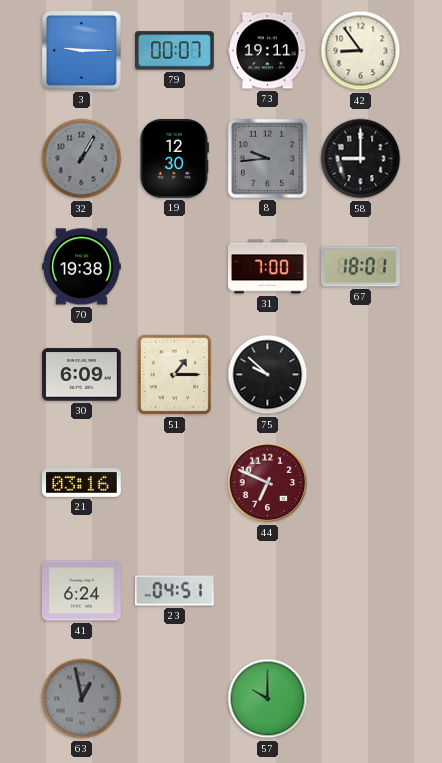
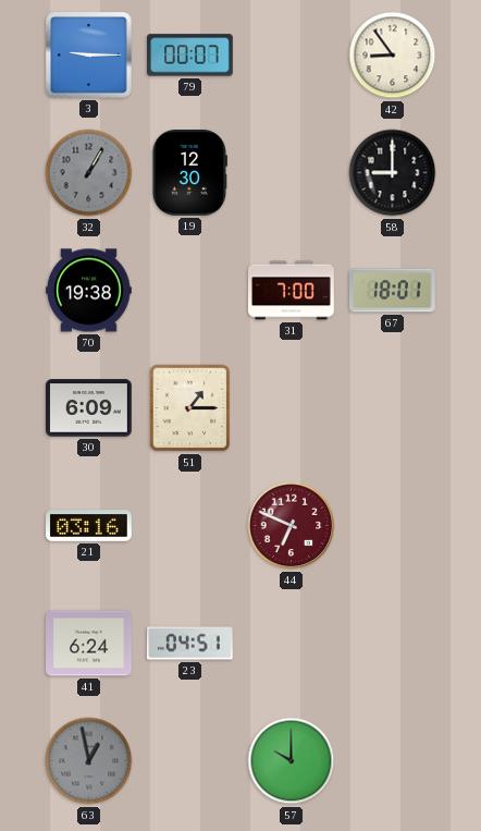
73: 19:11 -> none (268, 51)
8: 9:44 -> none (267, 158)
75: 9:52 -> none (268, 375)
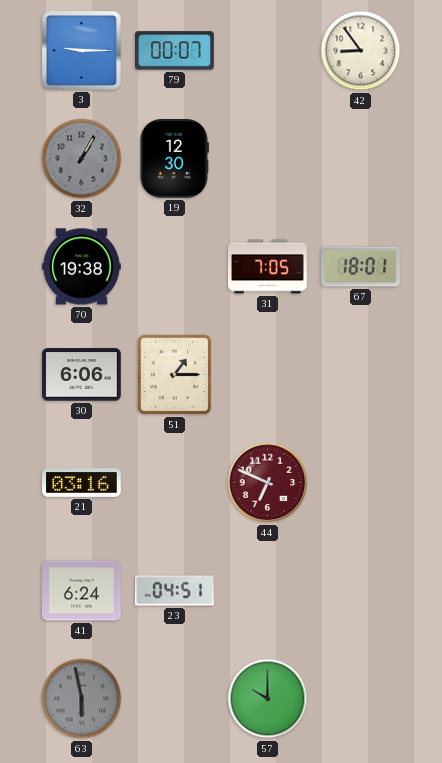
58: 9:00 -> none (393, 173)
31: 7:00 -> 7:05 (268, 267)
30: 6:09 -> 6:06 (82, 375)
63: 12:58 -> 5:58 (82, 699)
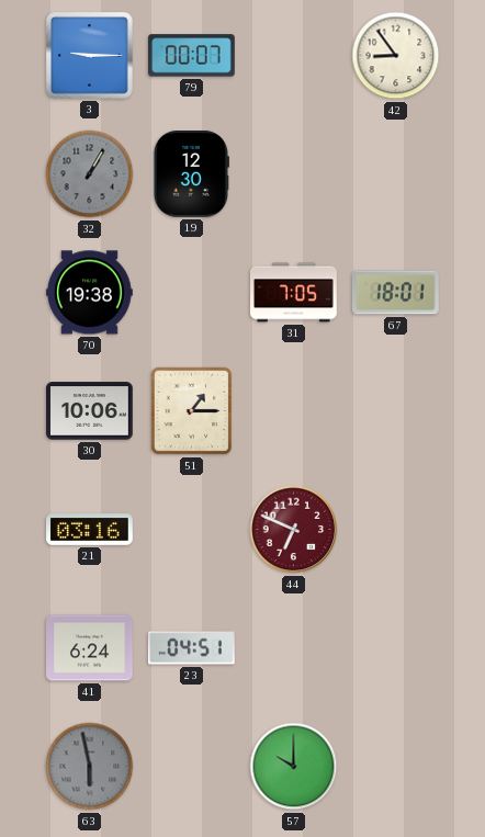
30: 6:06 -> 10:06 (90, 411)
